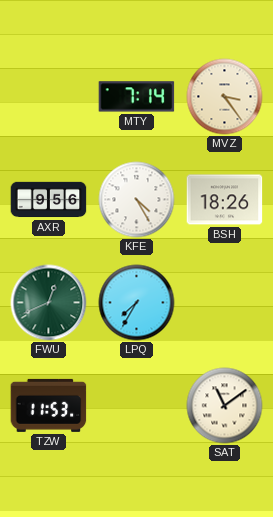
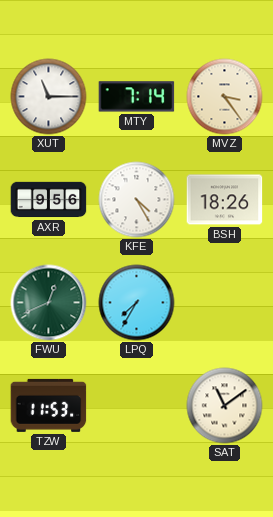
XUT: none -> 11:15 (49, 97)
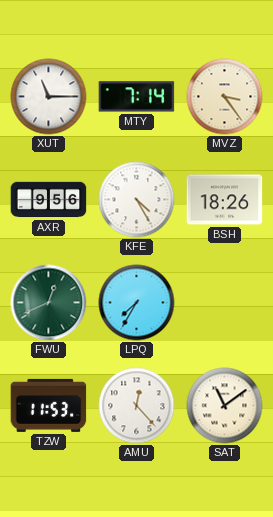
AMU: none -> 12:23 (137, 406)
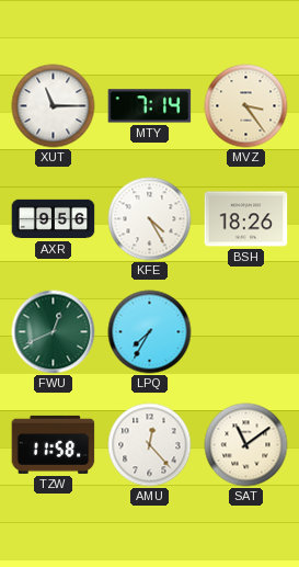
TZW: 11:53 -> 11:58 (54, 444)
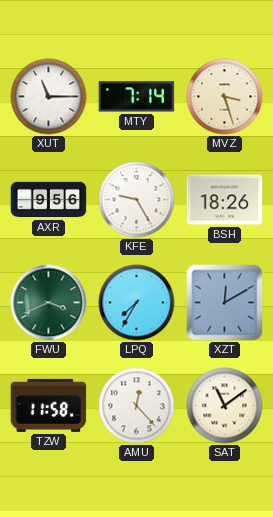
MVZ: 3:24 -> 3:27 (225, 97)
KFE: 4:25 -> 9:25 (137, 200)
FWU: 12:41 -> 3:41 (49, 303)
XZT: none -> 12:10 (225, 303)
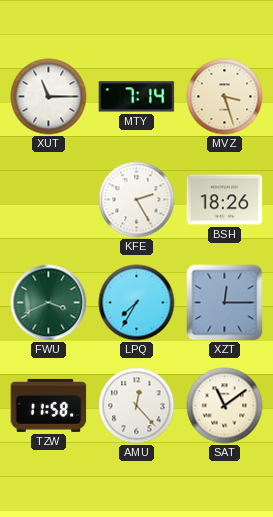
AXR: 9:56 -> none (49, 200)
KFE: 9:25 -> 2:25 (137, 200)
XZT: 12:10 -> 12:15 (225, 303)
